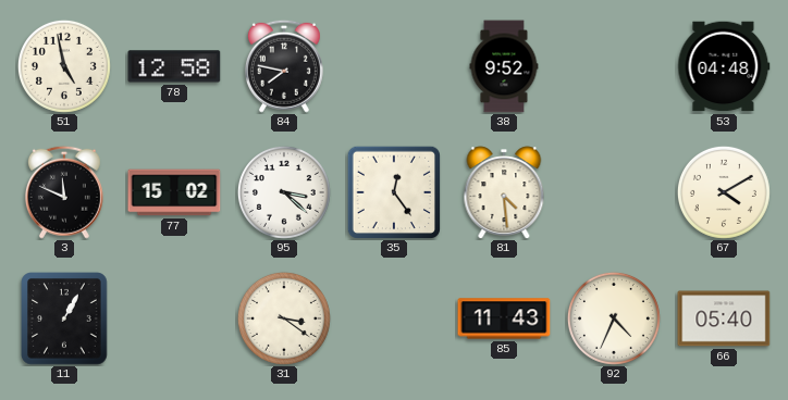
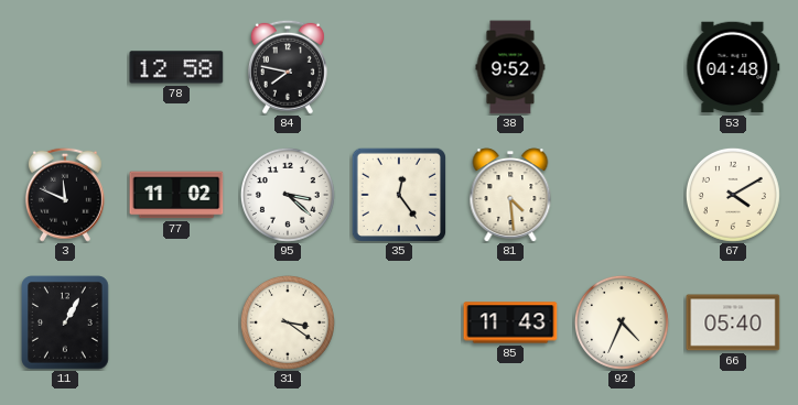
51: 4:58 -> none (64, 66)
77: 15:02 -> 11:02 (176, 195)
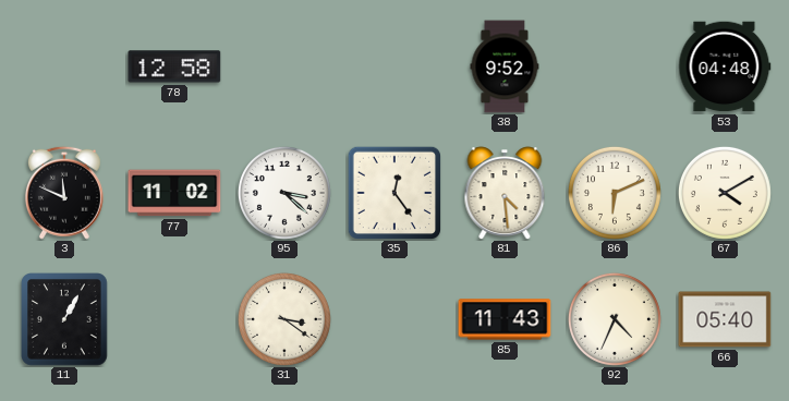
84: 7:47 -> none (288, 67)
86: none -> 6:11 (615, 193)
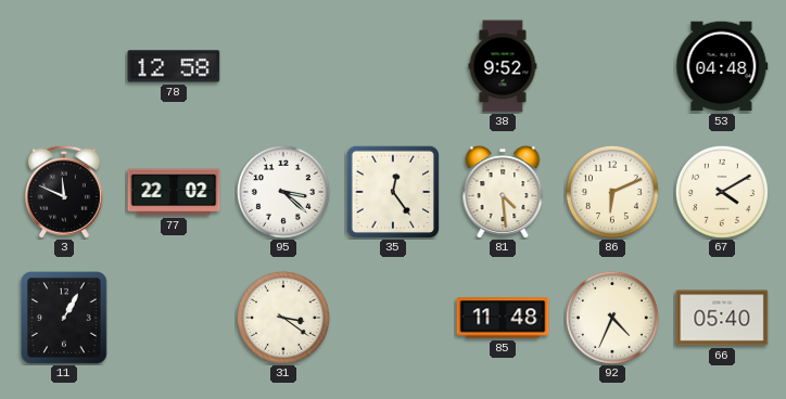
77: 11:02 -> 22:02 (174, 192)
85: 11:43 -> 11:48 (503, 318)
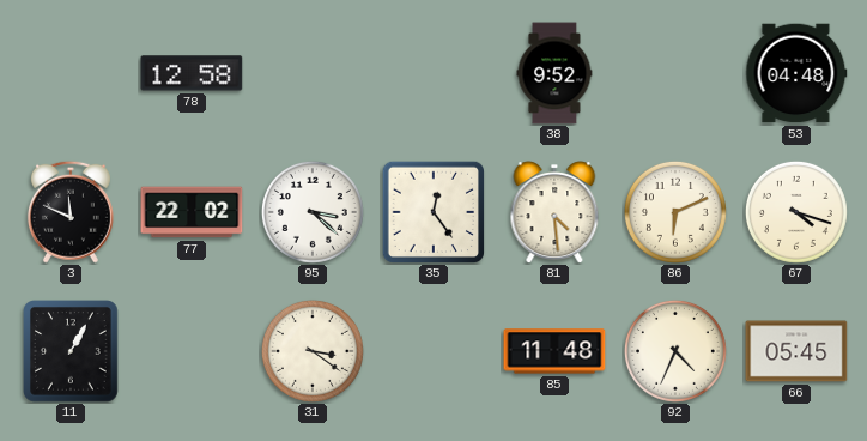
67: 4:10 -> 4:18 (796, 212)
66: 05:40 -> 05:45 (796, 351)
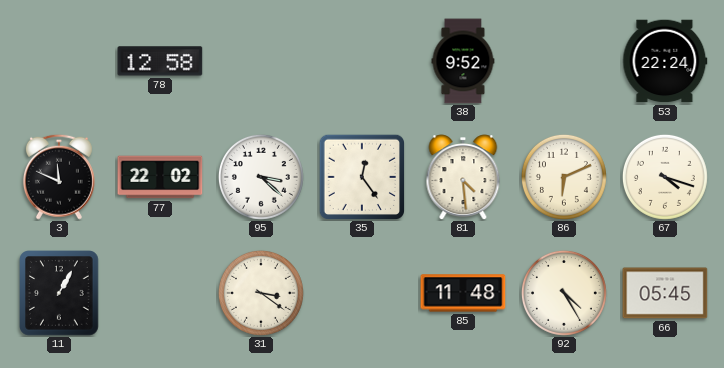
53: 04:48 -> 22:24 (665, 61)
92: 4:34 -> 4:25 (564, 293)
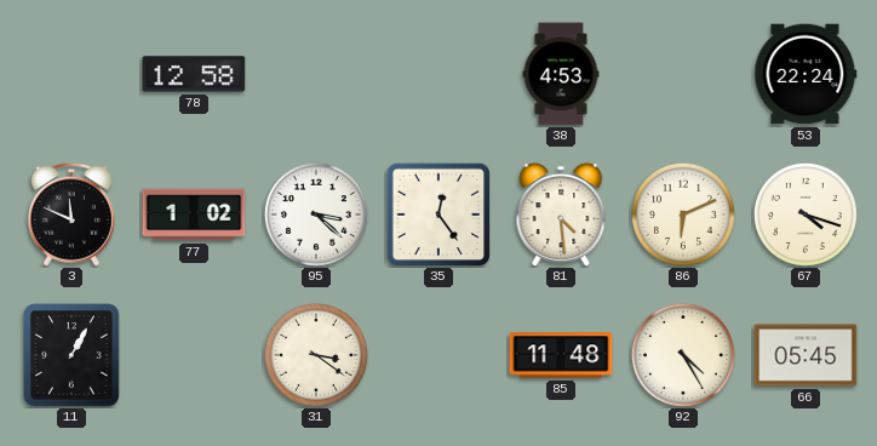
38: 9:52 -> 4:53 (561, 74)
77: 22:02 -> 1:02 (194, 215)
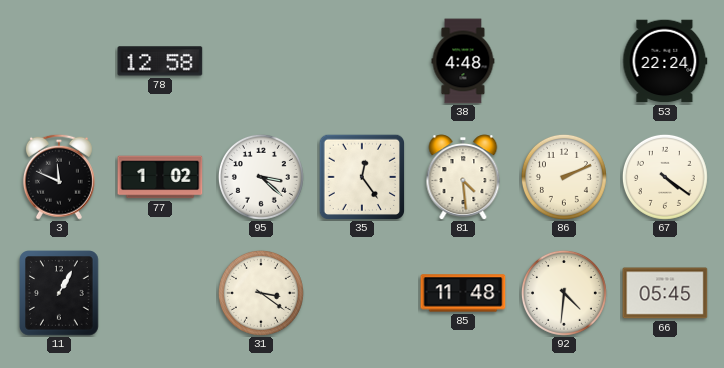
38: 4:53 -> 4:48 (463, 61)
86: 6:11 -> 2:11 (564, 177)
67: 4:18 -> 4:21 (665, 177)
92: 4:25 -> 4:31 (564, 293)
